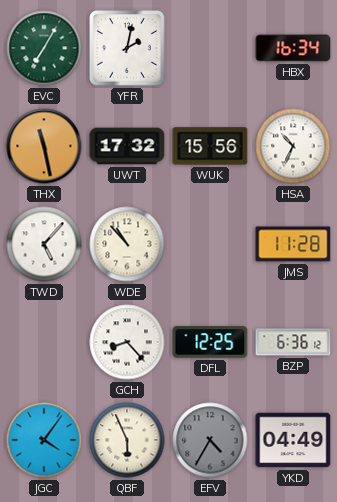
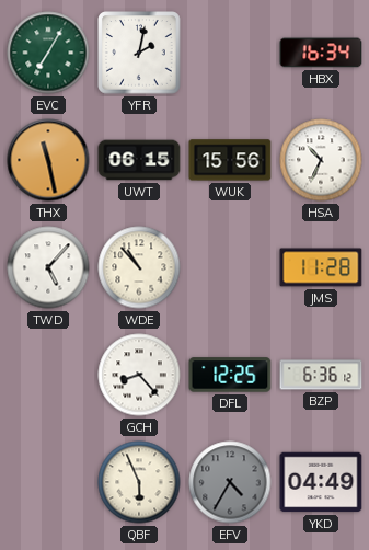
UWT: 17:32 -> 06:15 (139, 160)
JGC: 4:06 -> none (44, 440)
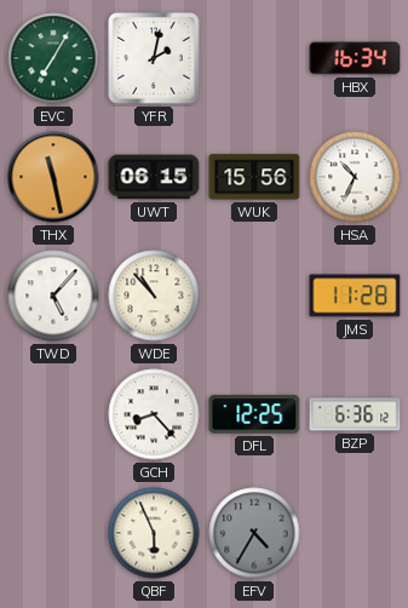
YKD: 04:49 -> none (321, 482)
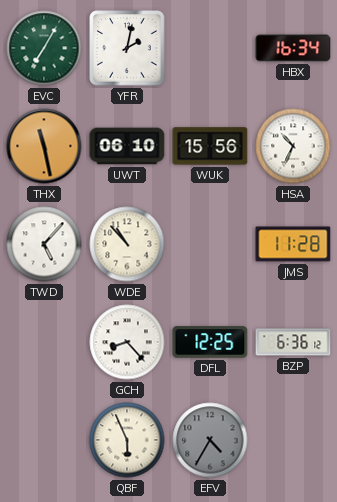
UWT: 06:15 -> 06:10 (127, 146)
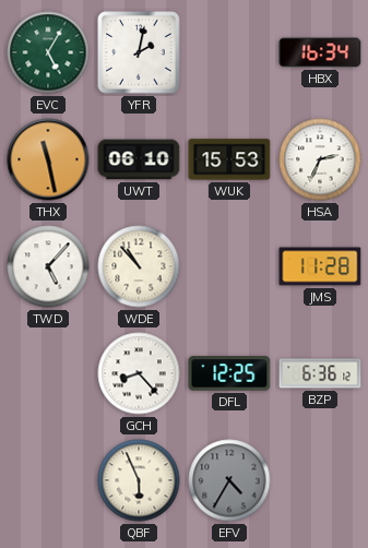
EVC: 7:05 -> 5:05 (48, 52)
WUK: 15:56 -> 15:53 (229, 159)
HSA: 10:34 -> 2:34 (320, 159)
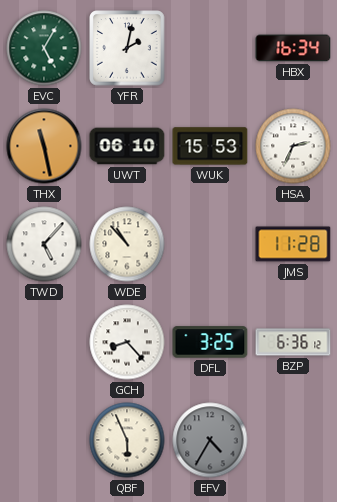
DFL: 12:25 -> 3:25 (210, 342)
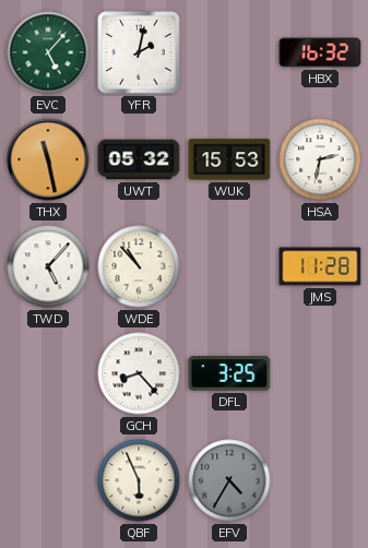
EVC: 5:05 -> 5:07 (48, 52)
HBX: 16:34 -> 16:32 (320, 52)
UWT: 06:10 -> 05:32 (139, 159)
HSA: 2:34 -> 2:32 (320, 159)
BZP: 6:36 -> none (293, 342)
